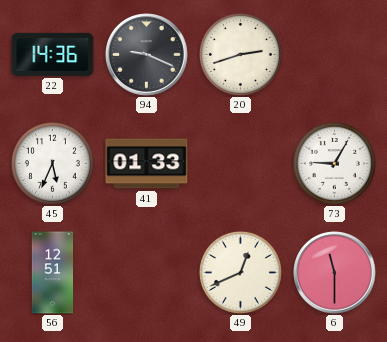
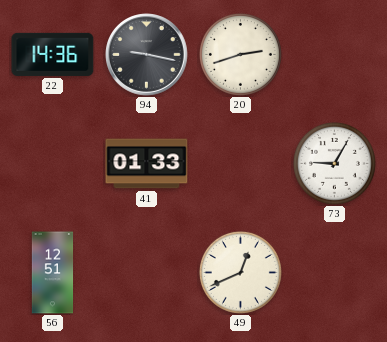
94: 9:19 -> 9:17 (147, 55)
45: 5:34 -> none (52, 163)
6: 11:30 -> none (335, 273)
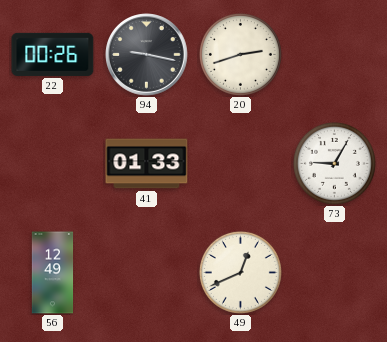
22: 14:36 -> 00:26 (53, 54)
56: 12:51 -> 12:49 (53, 273)
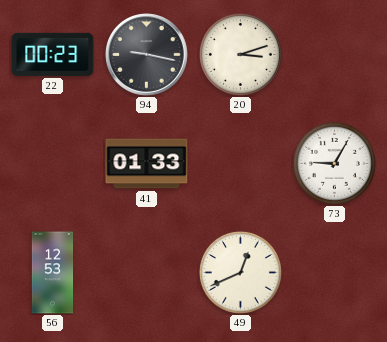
22: 00:26 -> 00:23 (53, 54)
20: 2:42 -> 3:12 (240, 54)
56: 12:49 -> 12:53 (53, 273)
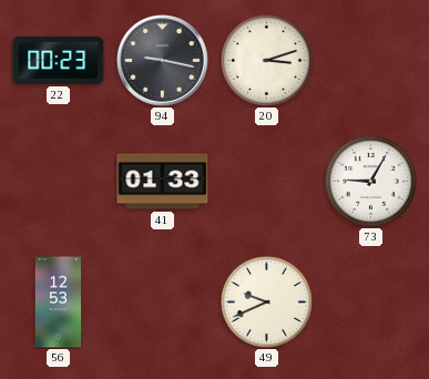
49: 12:41 -> 9:41 (266, 301)
